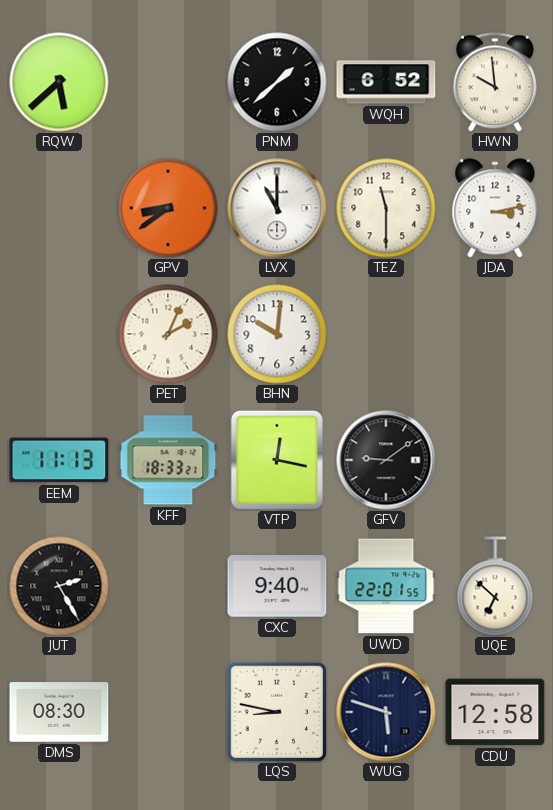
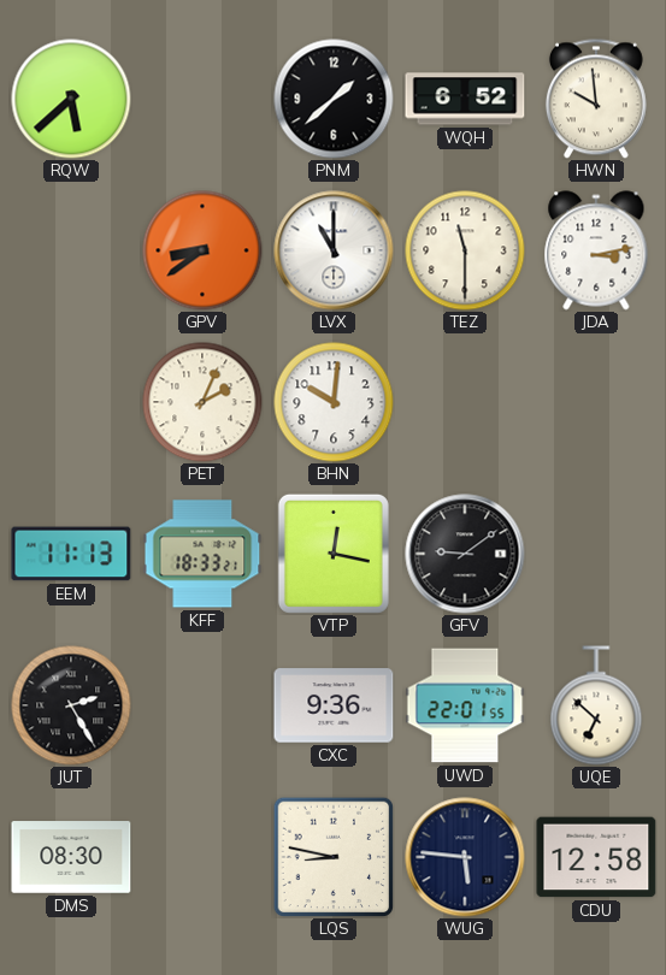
CXC: 9:40 -> 9:36 (334, 705)
WUG: 5:48 -> 5:46 (465, 857)
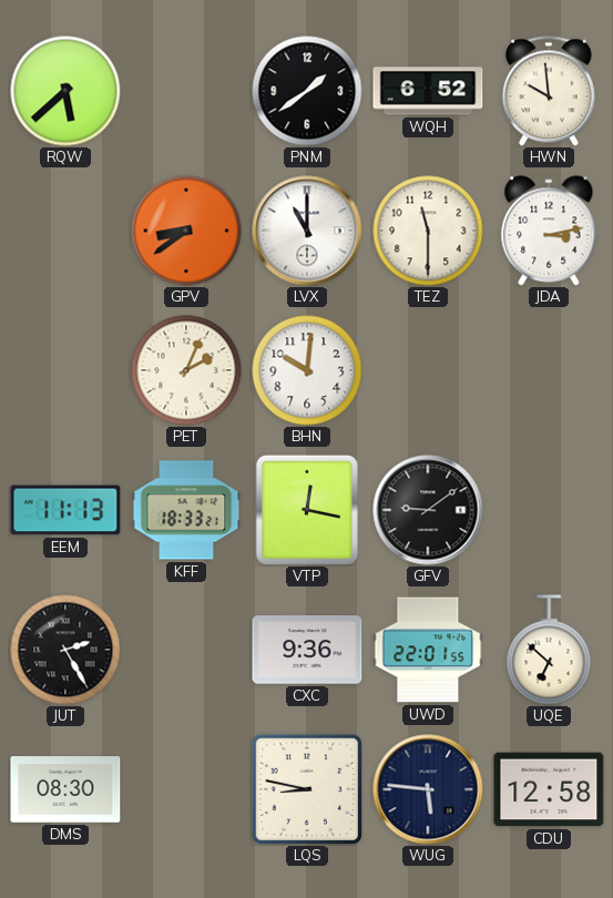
PNM: 1:38 -> 1:39 (307, 91)
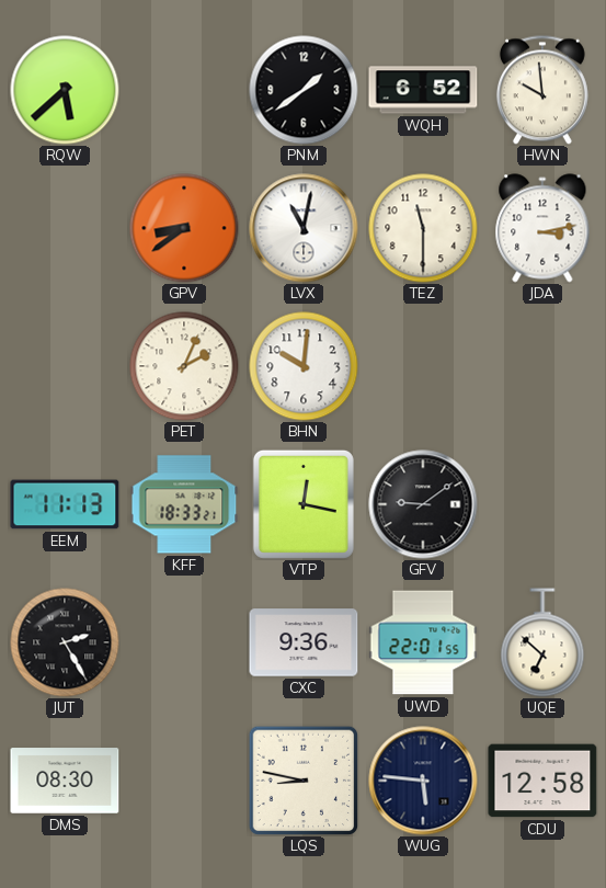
LVX: 11:00 -> 11:02 (304, 228)
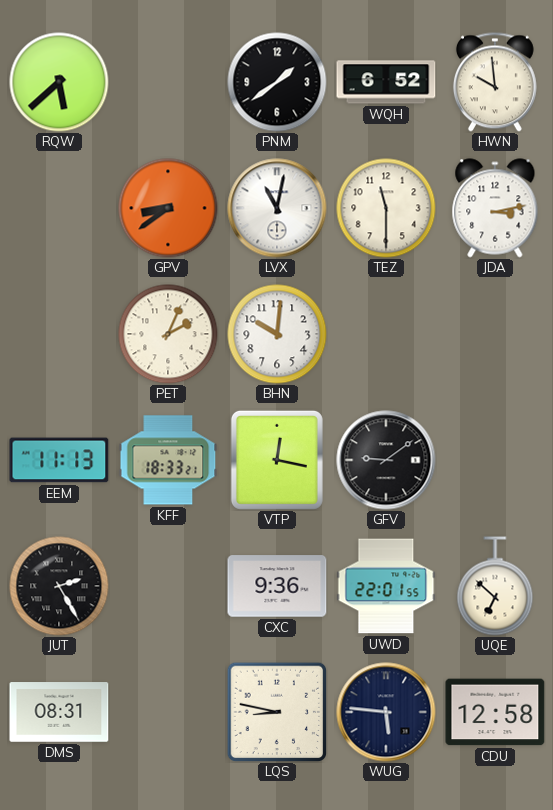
DMS: 08:30 -> 08:31 (59, 712)
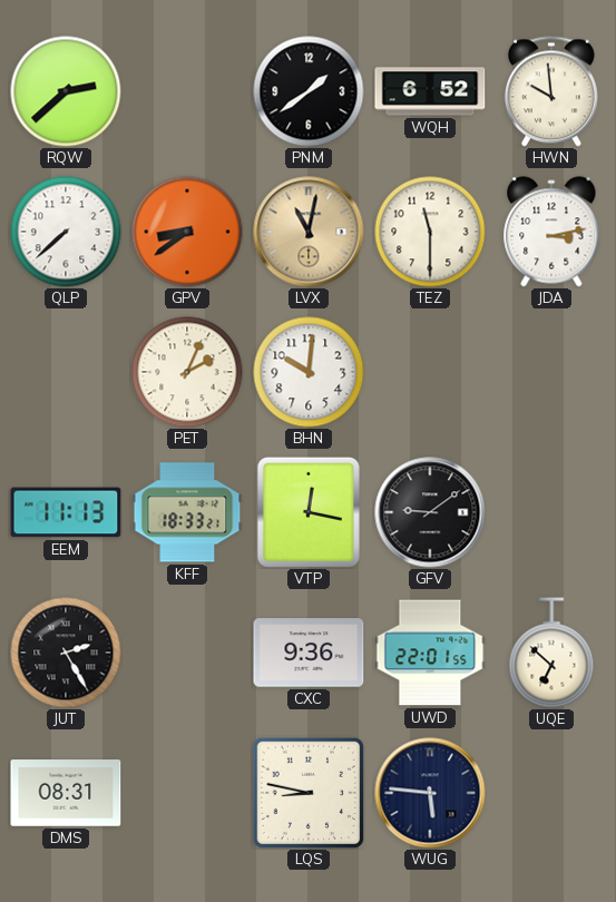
RQW: 5:38 -> 2:38 (66, 91)
QLP: none -> 7:38 (66, 232)
LVX dial: white -> champagne (309, 232)
CDU: 12:58 -> none (495, 712)
